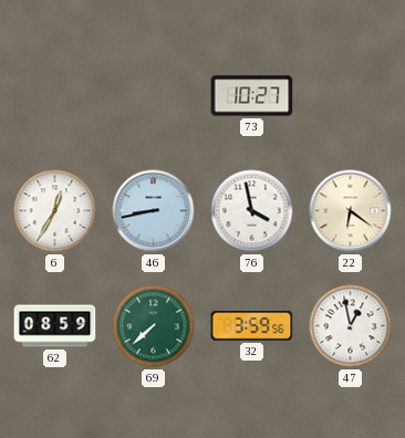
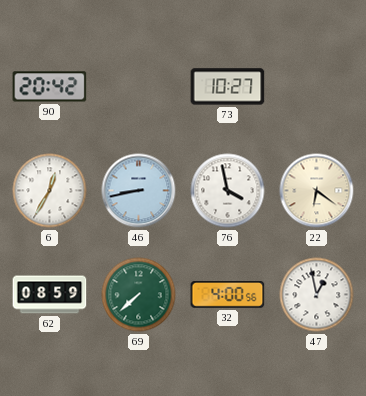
90: none -> 20:42 (50, 87)
32: 3:59 -> 4:00 (228, 295)
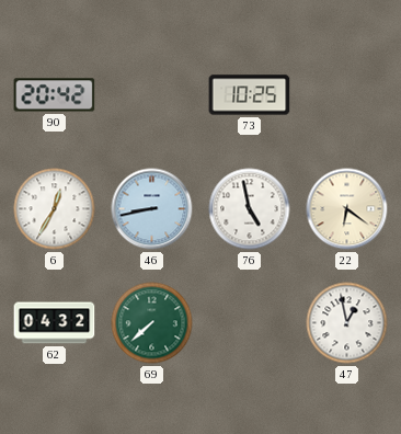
73: 10:27 -> 10:25 (250, 95)
76: 3:58 -> 4:58 (250, 209)
62: 08:59 -> 04:32 (55, 323)
32: 4:00 -> none (228, 295)
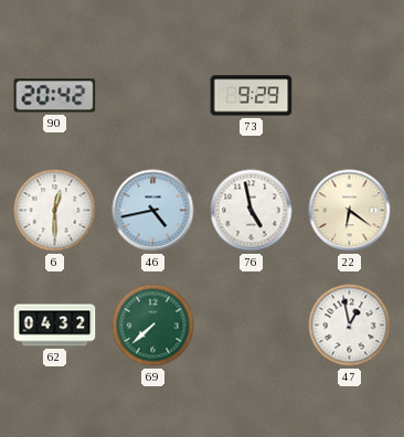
73: 10:25 -> 9:29 (252, 96)
6: 12:35 -> 12:30 (55, 211)
46: 8:43 -> 4:43 (153, 211)
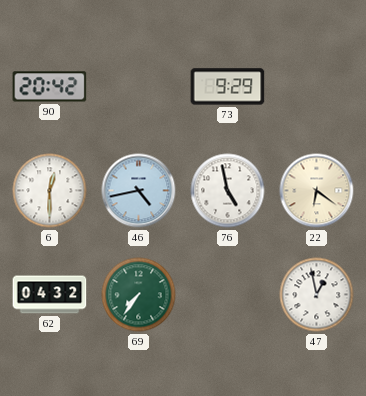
69: 7:38 -> 7:36 (139, 295)
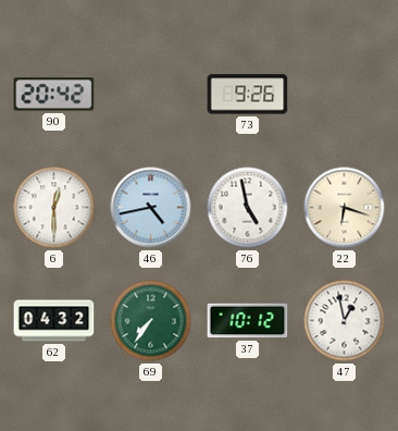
73: 9:29 -> 9:26 (248, 95)
22: 6:21 -> 6:18 (345, 208)
37: none -> 10:12 (248, 321)
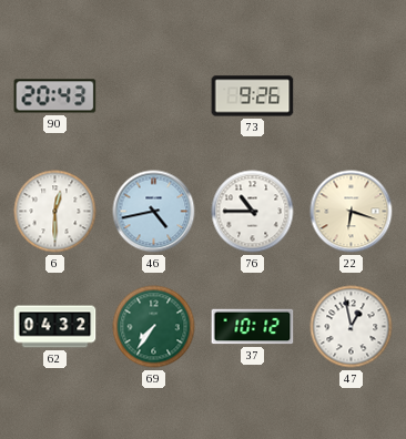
90: 20:42 -> 20:43 (55, 96)
76: 4:58 -> 10:45 (253, 212)
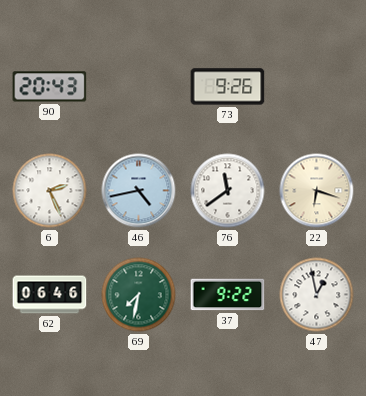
6: 12:30 -> 2:26 (50, 191)
76: 10:45 -> 11:39 (228, 191)
62: 04:32 -> 06:46 (50, 295)
69: 7:36 -> 7:32 (139, 295)
37: 10:12 -> 9:22 (228, 295)
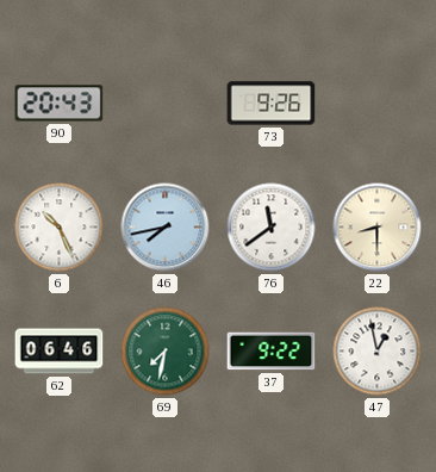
6: 2:26 -> 10:26 (60, 228)
46: 4:43 -> 7:43 (166, 228)
22: 6:18 -> 8:30 (378, 228)
